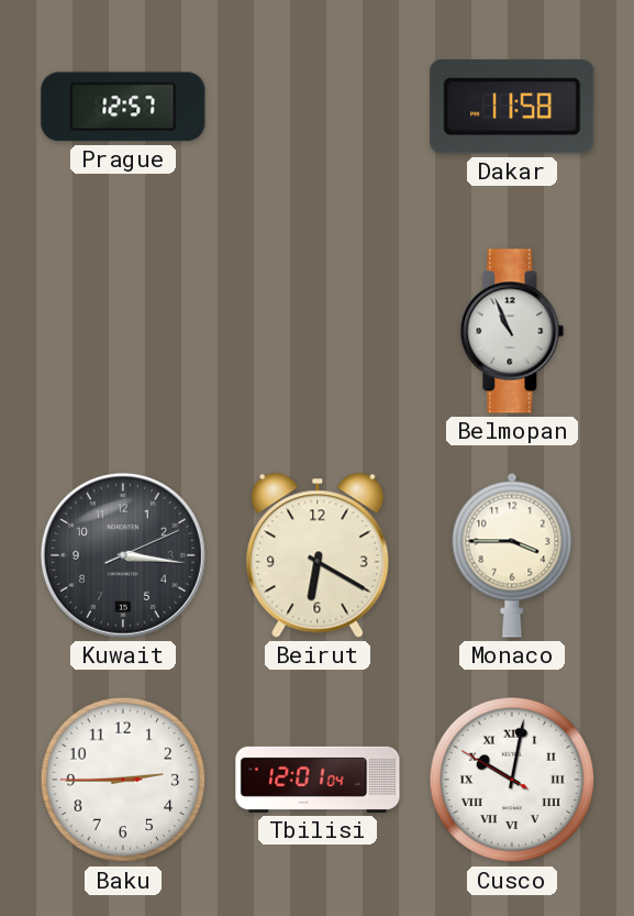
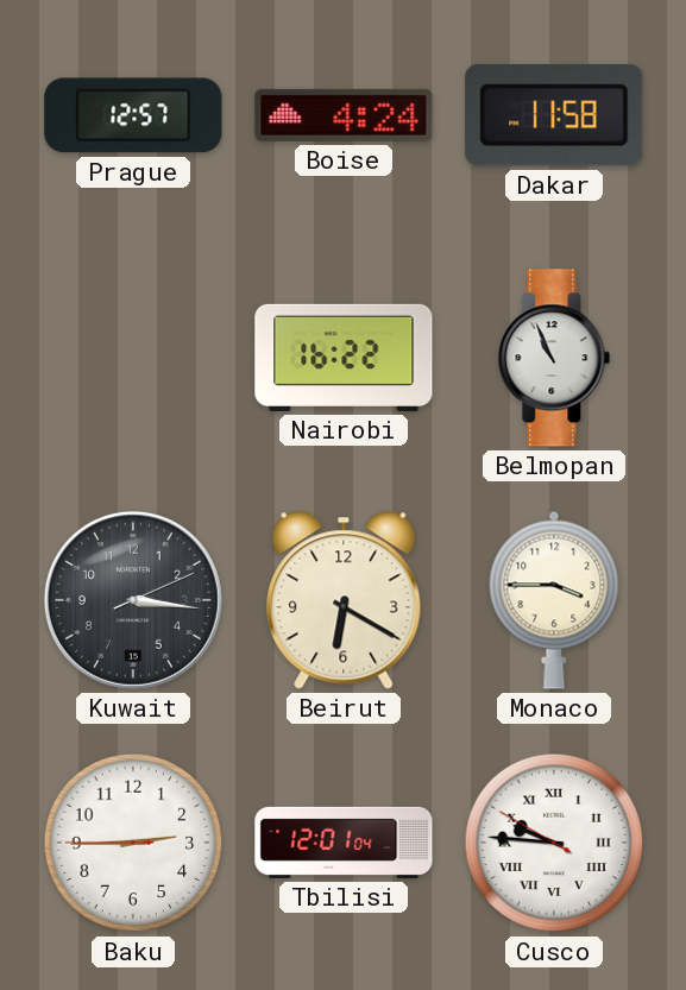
Boise: none -> 4:24 (344, 115)
Nairobi: none -> 16:22 (344, 358)
Cusco: 10:01 -> 9:45 (554, 843)
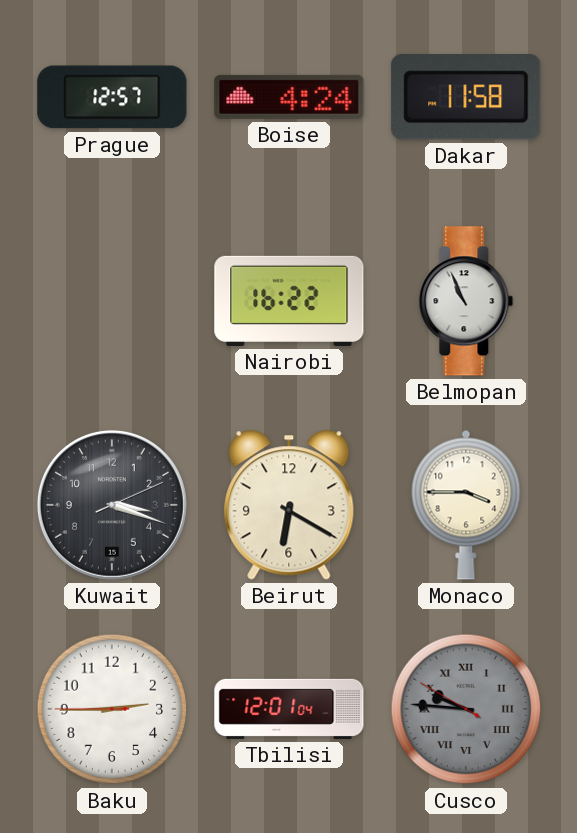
Kuwait: 3:16 -> 3:18 (112, 505)
Cusco dial: white -> grey (466, 709)
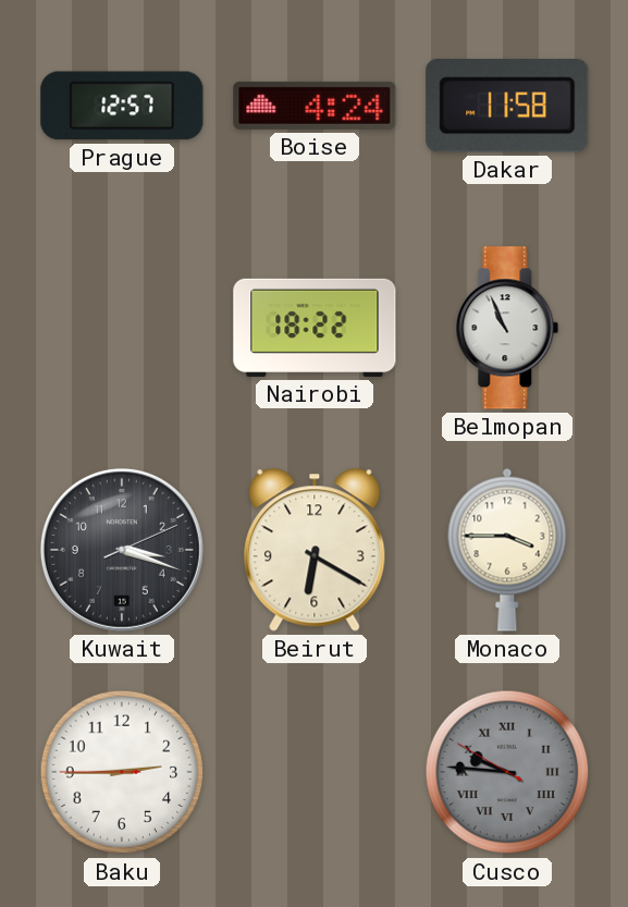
Nairobi: 16:22 -> 18:22 (315, 328)
Tbilisi: 12:01 -> none (289, 709)
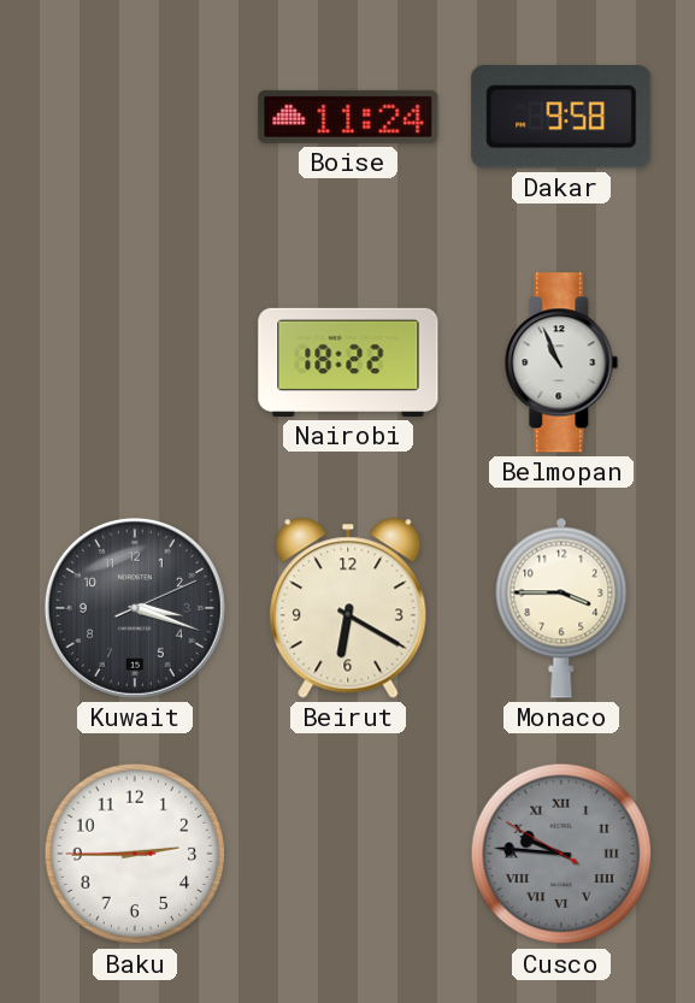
Prague: 12:57 -> none (122, 106)
Boise: 4:24 -> 11:24 (348, 117)
Dakar: 11:58 -> 9:58 (561, 117)
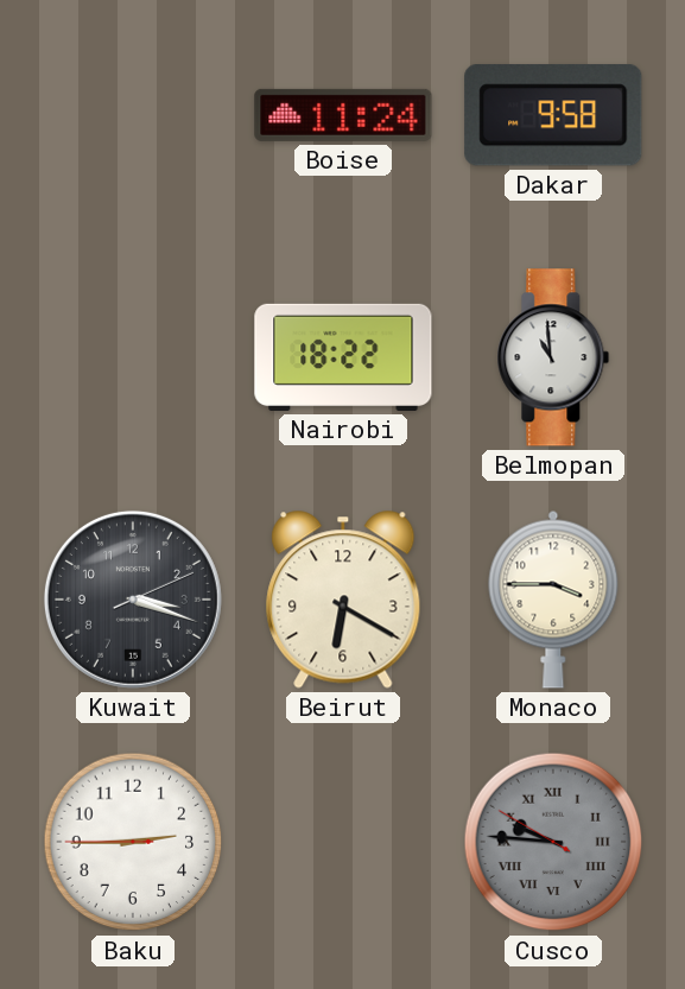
Belmopan: 10:56 -> 10:59 (553, 357)
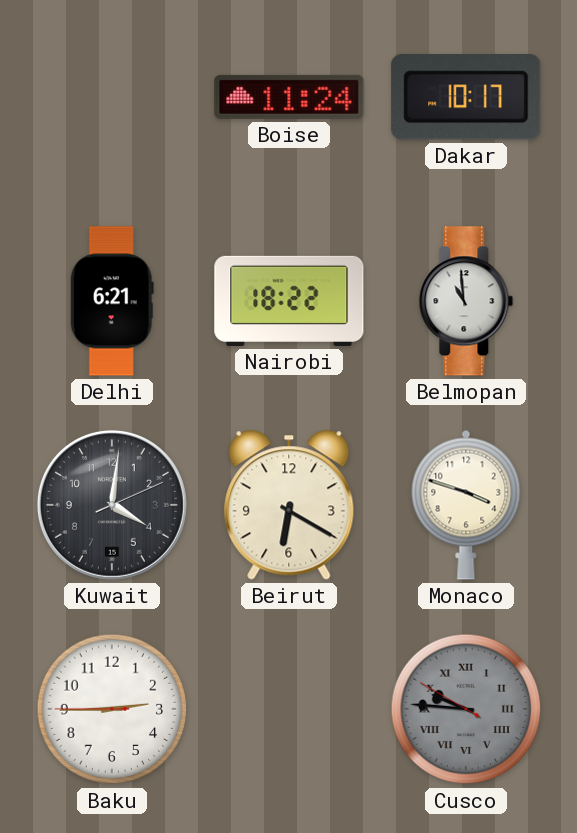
Dakar: 9:58 -> 10:17 (466, 97)
Delhi: none -> 6:21 (112, 301)
Kuwait: 3:18 -> 4:01 (112, 505)
Monaco: 3:45 -> 3:48 (466, 505)
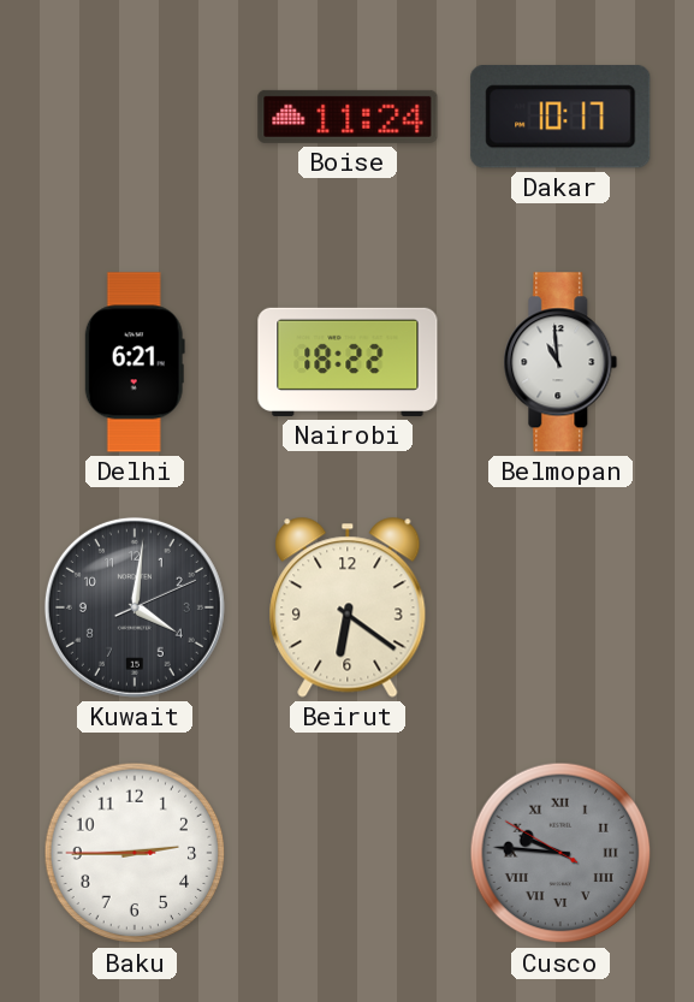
Beirut: 6:20 -> 6:21 (348, 607)
Monaco: 3:48 -> none (466, 505)
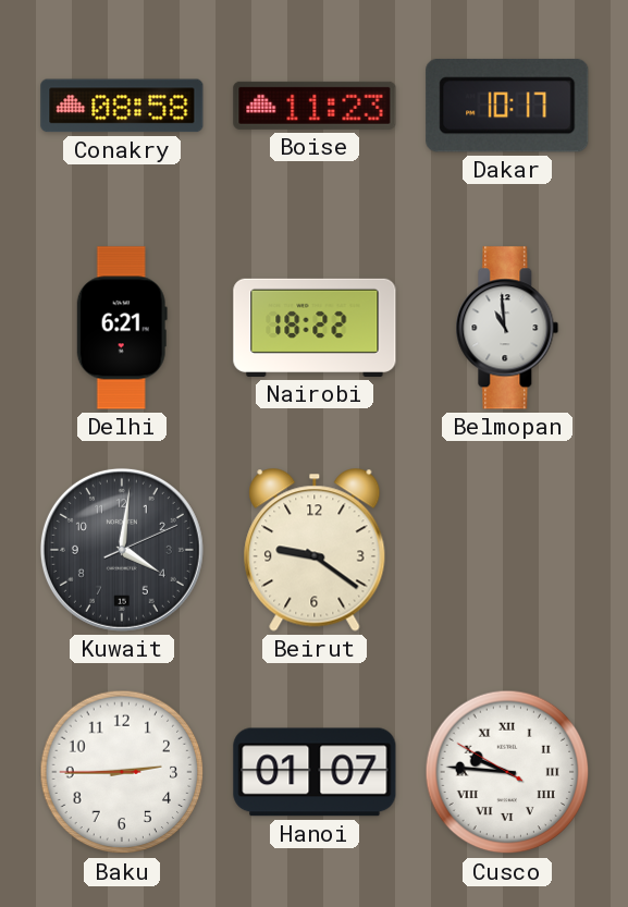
Conakry: none -> 08:58 (122, 106)
Boise: 11:24 -> 11:23 (315, 106)
Beirut: 6:21 -> 9:21 (315, 550)
Hanoi: none -> 01:07 (315, 772)
Cusco dial: grey -> white (507, 772)
